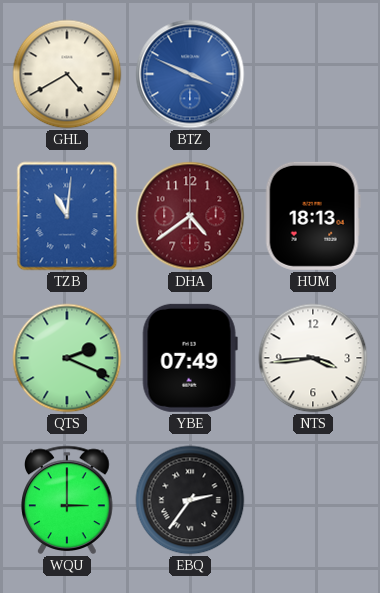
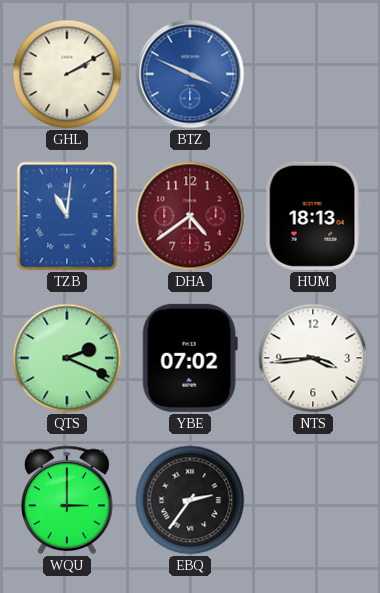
GHL: 4:40 -> 2:10 (67, 74)
YBE: 07:49 -> 07:02 (190, 358)
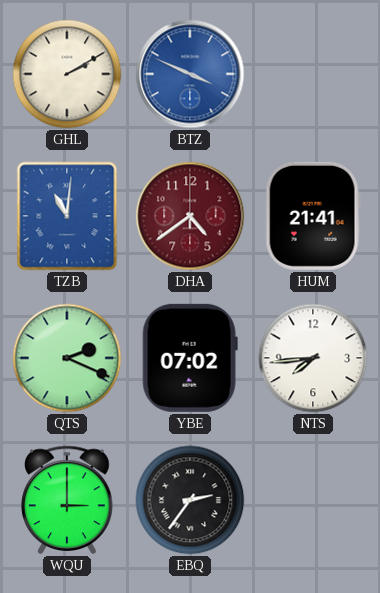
HUM: 18:13 -> 21:41 (313, 216)
NTS: 3:44 -> 7:44 (313, 358)
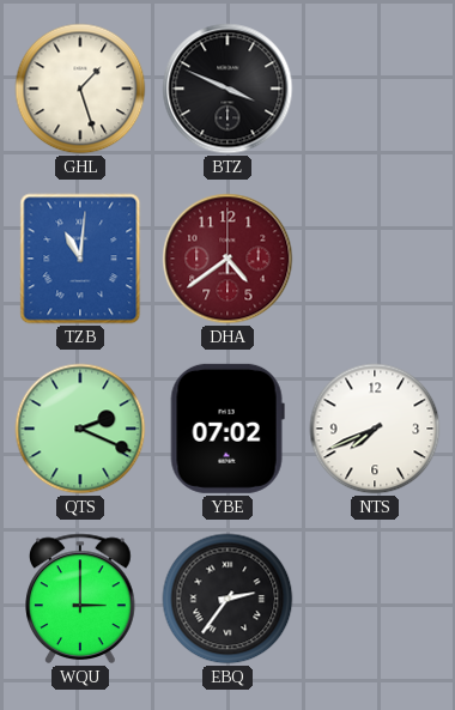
GHL: 2:10 -> 1:27 (80, 89)
BTZ dial: blue -> black (227, 89)
HUM: 21:41 -> none (313, 216)
NTS: 7:44 -> 7:41 (375, 429)
